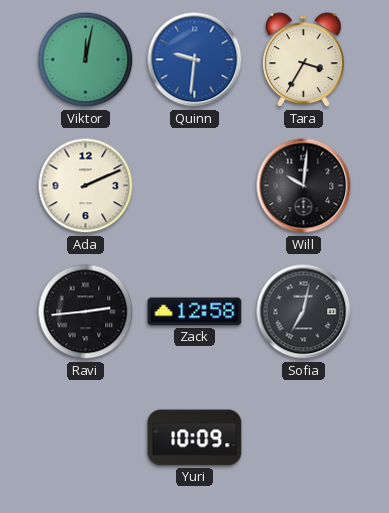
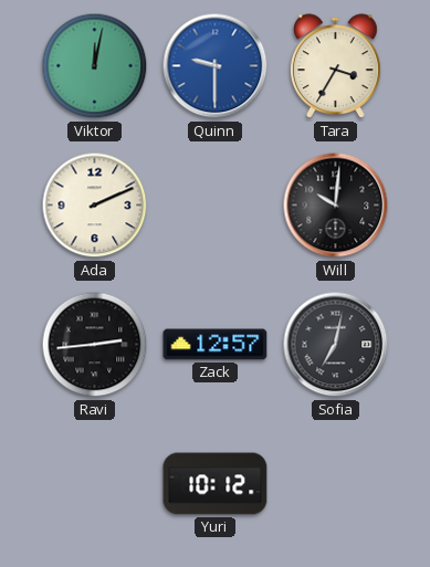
Quinn: 9:31 -> 9:30 (216, 66)
Zack: 12:58 -> 12:57 (216, 345)
Yuri: 10:09 -> 10:12 (216, 484)
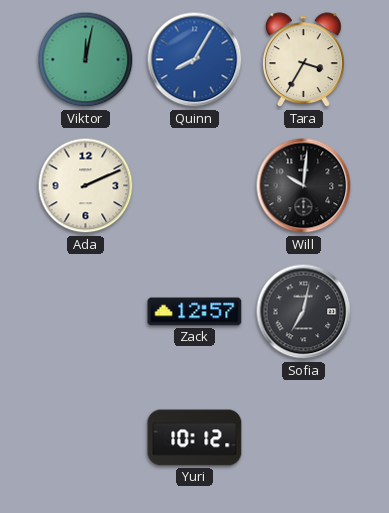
Quinn: 9:30 -> 8:05 (195, 60)
Ravi: 2:44 -> none (95, 345)
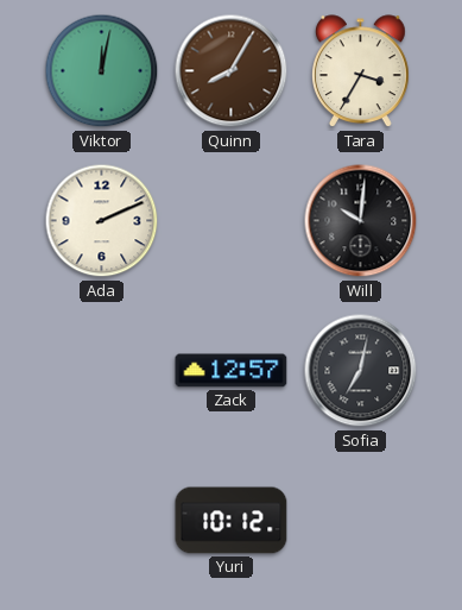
Quinn dial: blue -> brown (232, 71)
